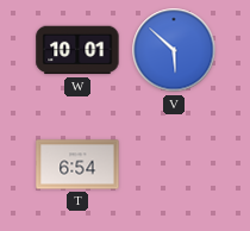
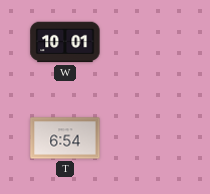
V: 5:52 -> none (174, 50)
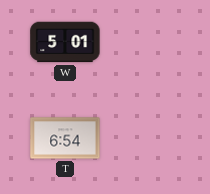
W: 10:01 -> 5:01 (65, 42)
